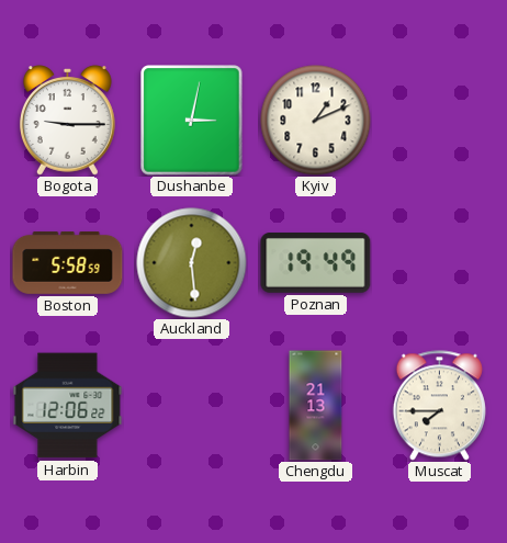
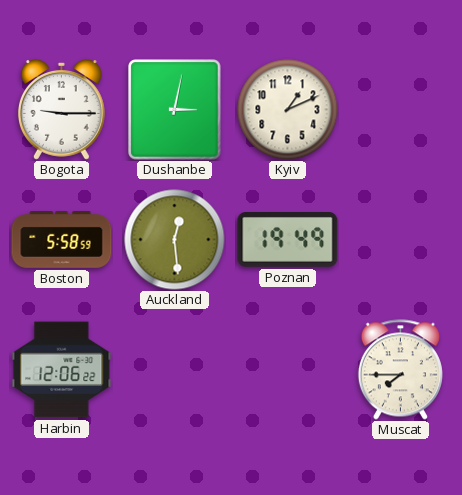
Chengdu: 21:13 -> none (316, 406)
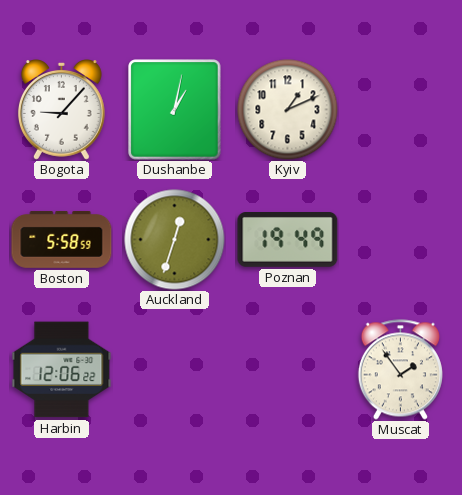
Bogota: 9:15 -> 9:07 (61, 110)
Dushanbe: 3:02 -> 1:02 (175, 110)
Auckland: 12:29 -> 12:33 (175, 240)
Muscat: 7:45 -> 1:54 (400, 370)
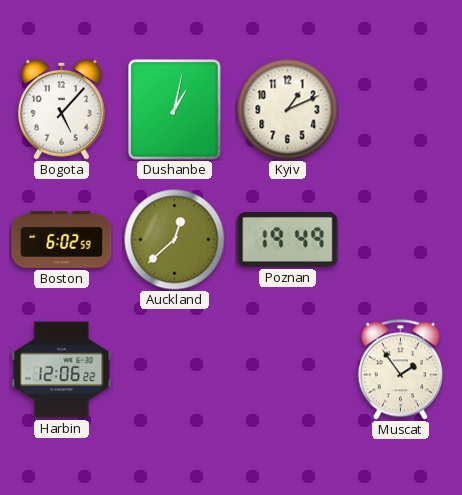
Bogota: 9:07 -> 5:07 (61, 110)
Boston: 5:58 -> 6:02 (62, 240)
Auckland: 12:33 -> 12:38 (175, 240)
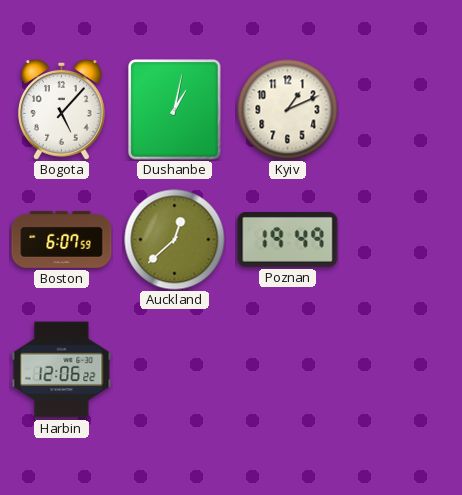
Boston: 6:02 -> 6:07 (62, 240)
Muscat: 1:54 -> none (400, 370)
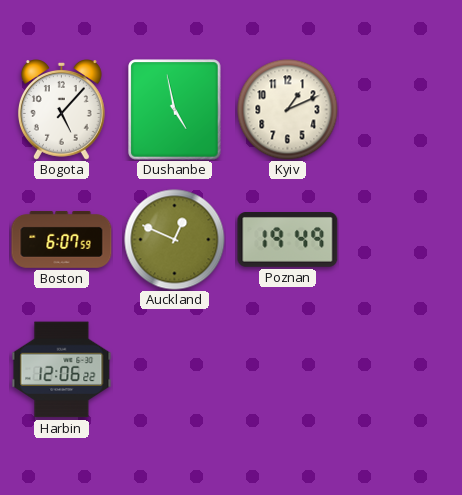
Dushanbe: 1:02 -> 4:58 (175, 110)
Auckland: 12:38 -> 12:49 (175, 240)
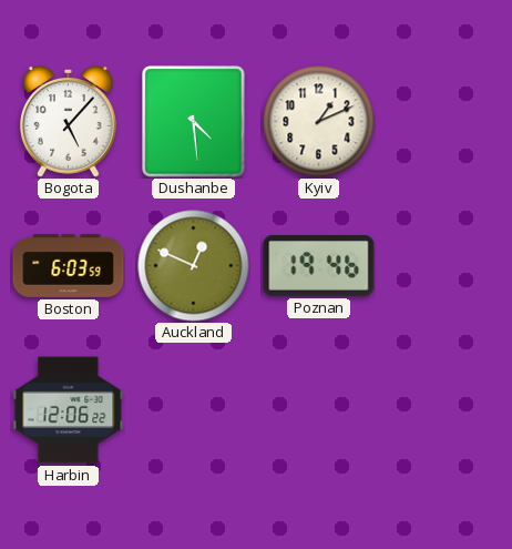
Dushanbe: 4:58 -> 4:29 (194, 122)
Boston: 6:07 -> 6:03 (69, 266)
Poznan: 19:49 -> 19:46 (319, 266)
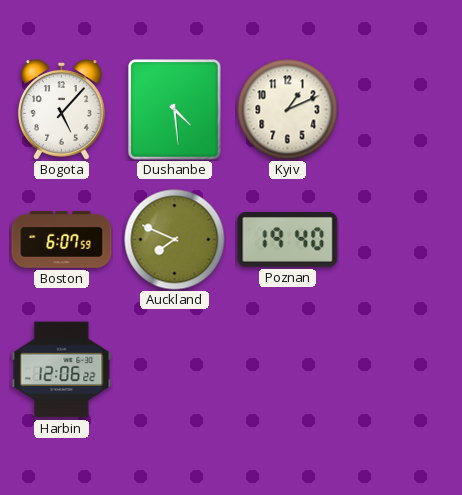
Boston: 6:03 -> 6:07 (62, 240)
Auckland: 12:49 -> 7:49 (175, 240)
Poznan: 19:46 -> 19:40 (288, 240)
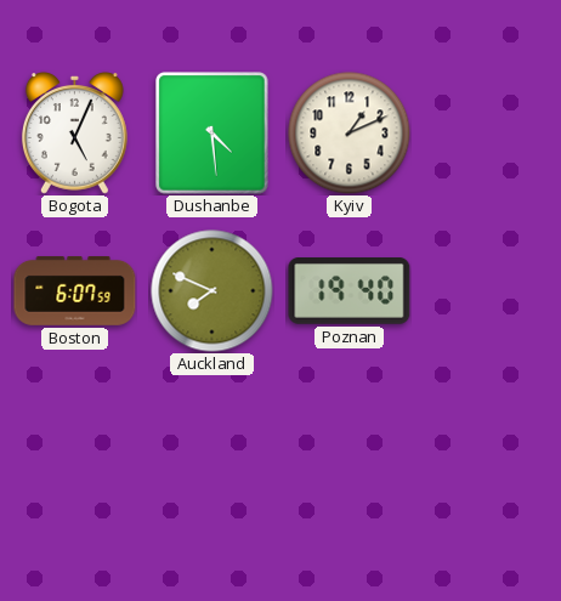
Bogota: 5:07 -> 5:04 (74, 134)
Harbin: 12:06 -> none (62, 370)
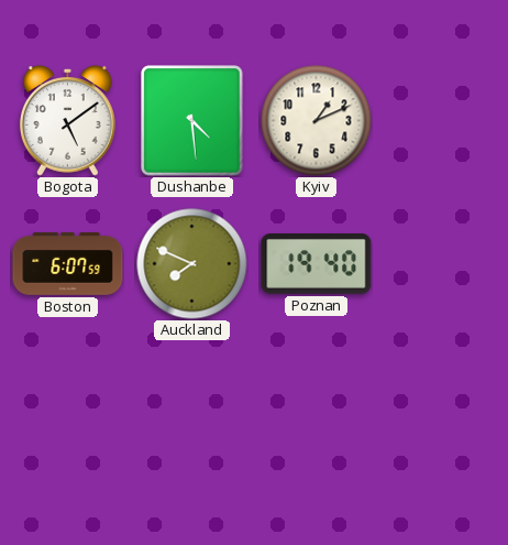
Bogota: 5:04 -> 5:09 (67, 121)
